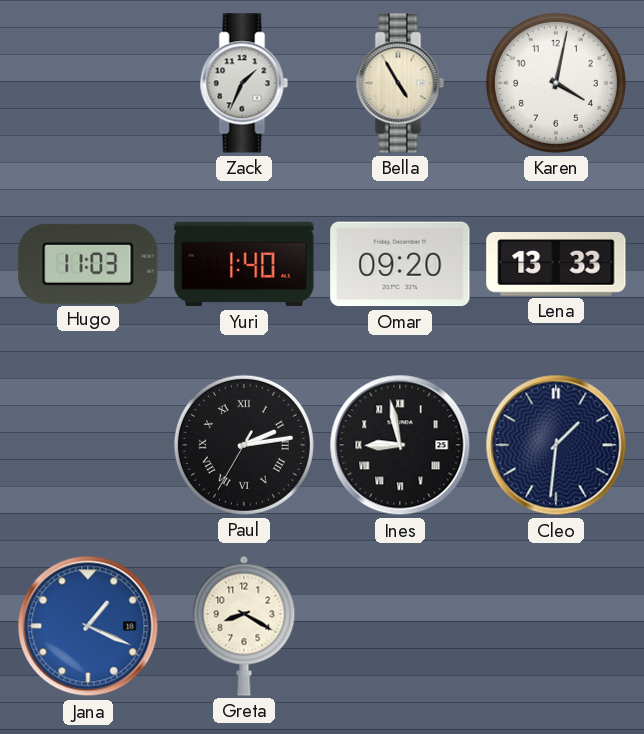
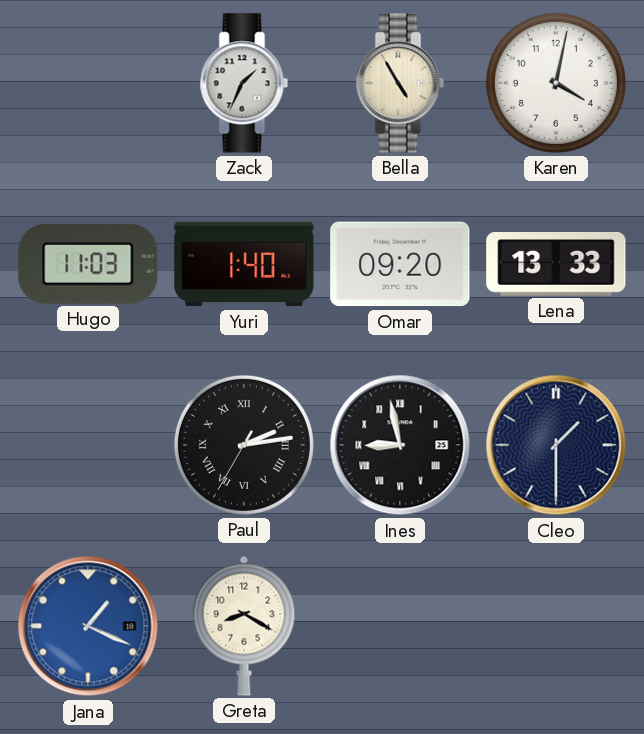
Cleo: 1:31 -> 1:30 (556, 445)
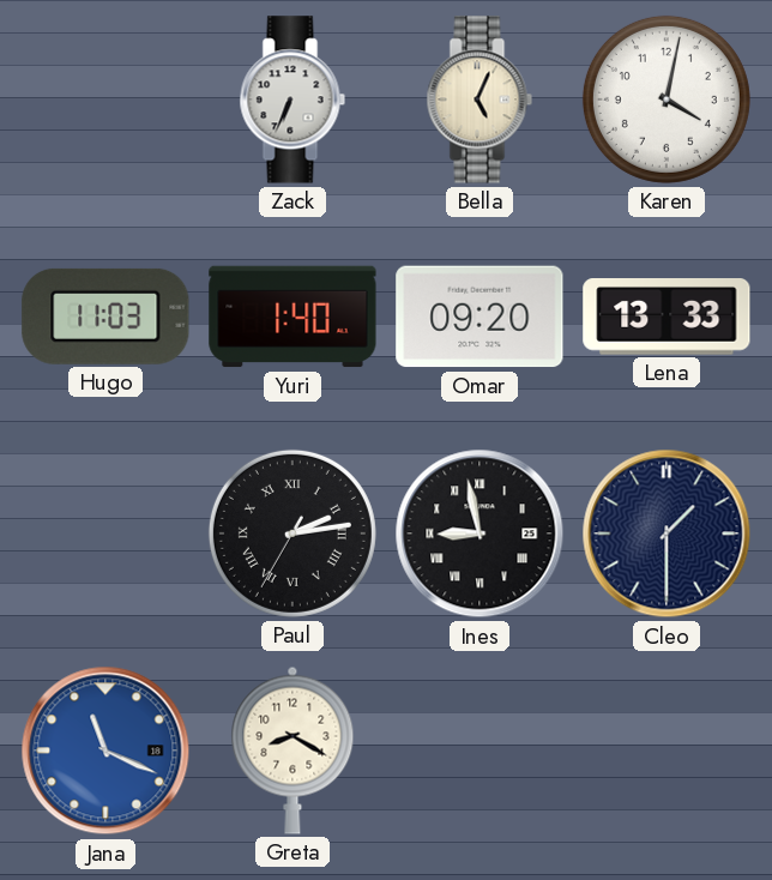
Zack: 1:34 -> 6:34 (292, 100)
Bella: 4:55 -> 5:04 (480, 100)
Jana: 1:19 -> 11:19 (105, 751)
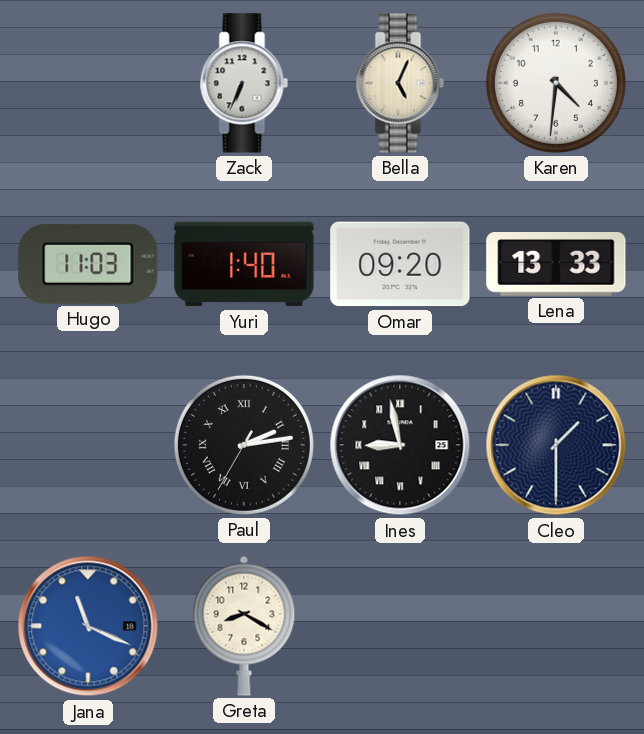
Karen: 4:02 -> 4:31 (556, 83)
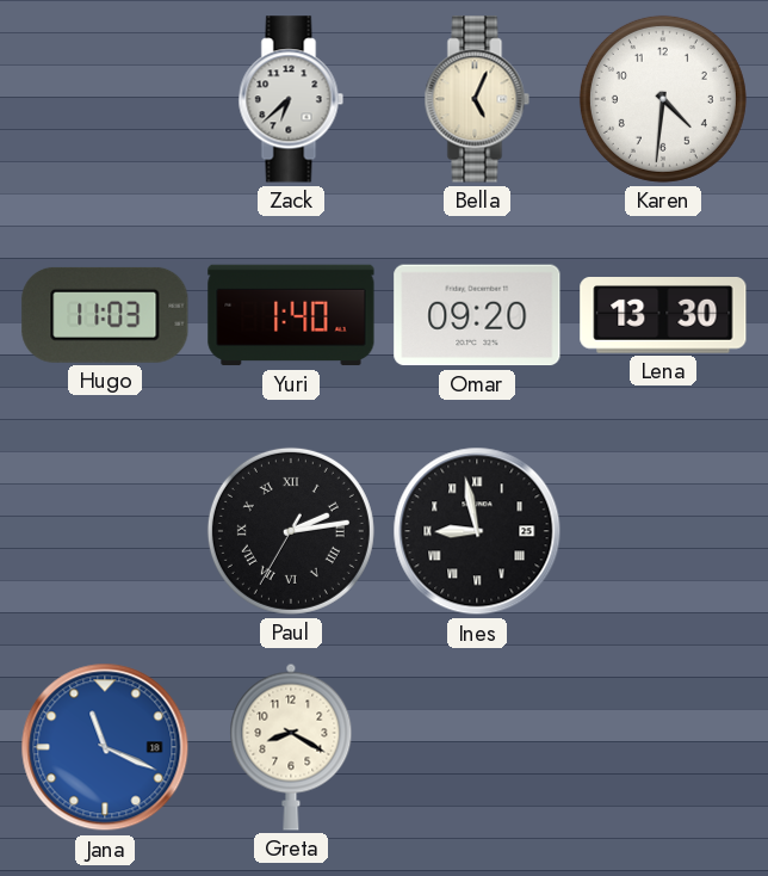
Zack: 6:34 -> 6:38 (291, 99)
Lena: 13:33 -> 13:30 (663, 316)
Cleo: 1:30 -> none (556, 445)
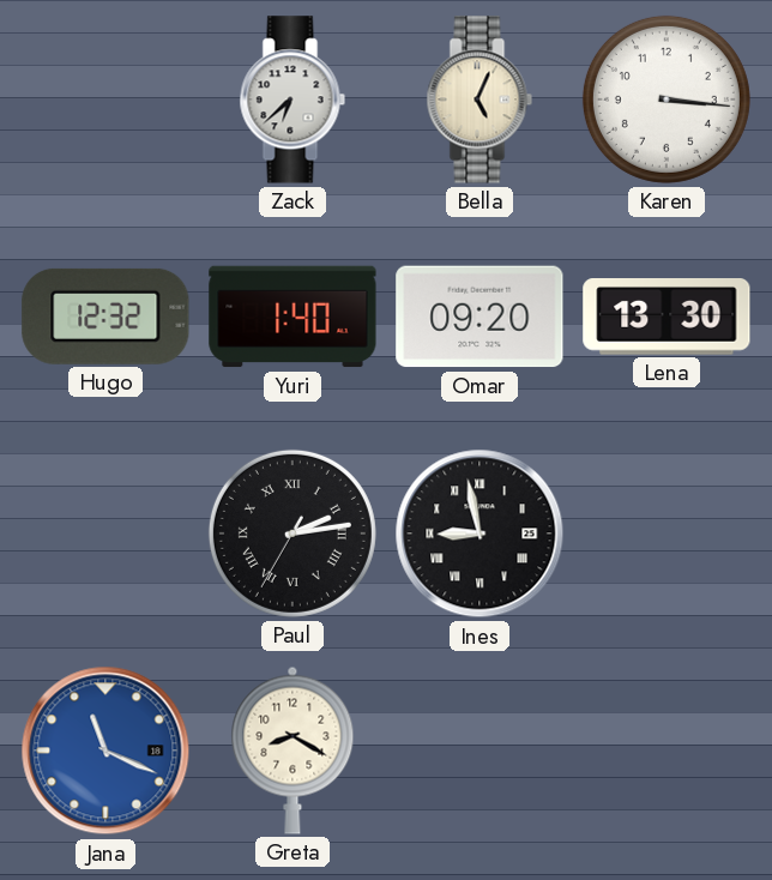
Karen: 4:31 -> 3:16 (667, 100)
Hugo: 11:03 -> 12:32 (105, 317)
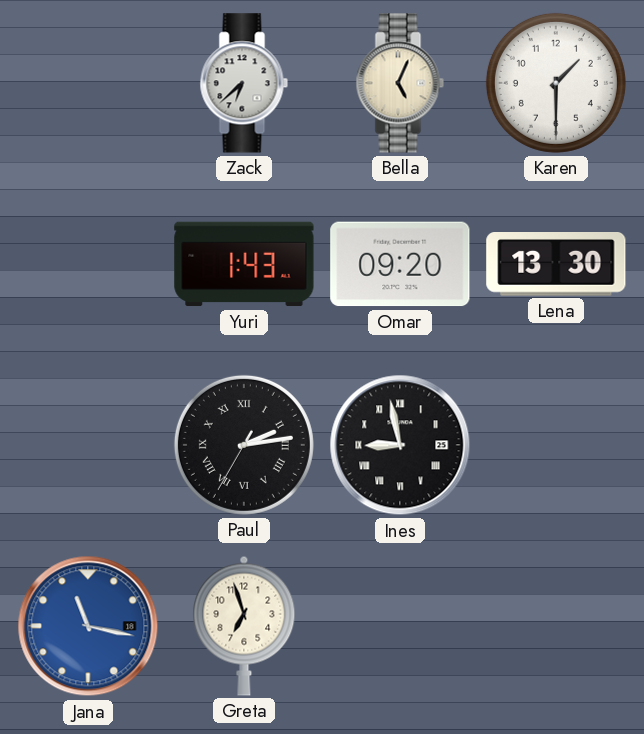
Karen: 3:16 -> 1:30 (556, 83)
Hugo: 12:32 -> none (105, 317)
Yuri: 1:40 -> 1:43 (244, 264)
Jana: 11:19 -> 11:17 (88, 626)
Greta: 8:20 -> 6:57 (244, 626)
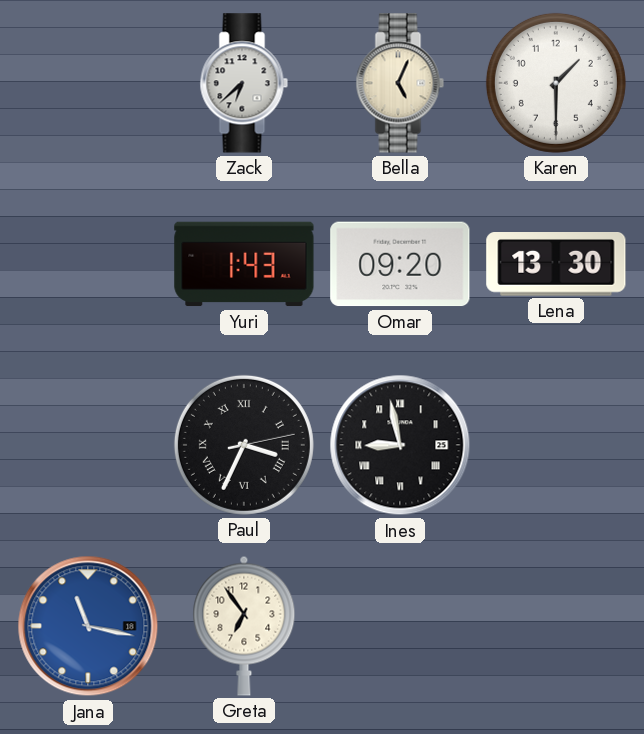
Paul: 2:13 -> 3:34 (244, 445)
Greta: 6:57 -> 6:54 (244, 626)
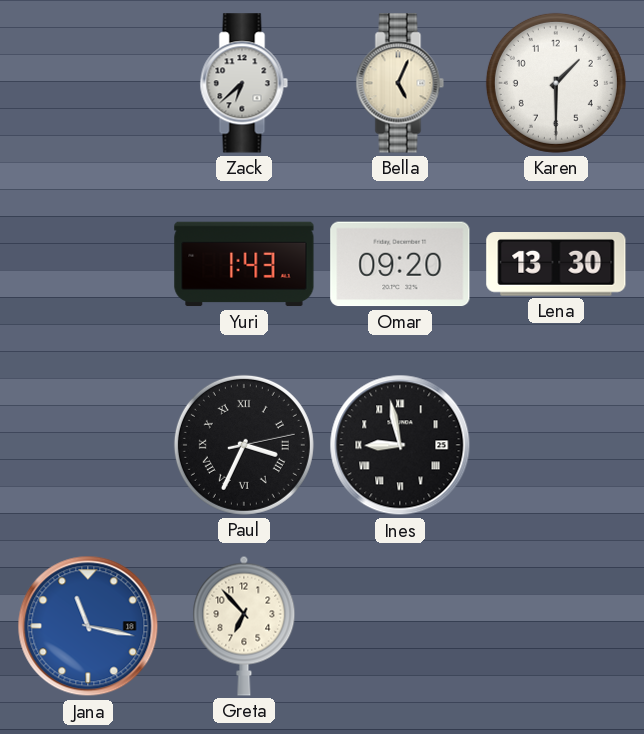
Greta: 6:54 -> 6:53 (244, 626)
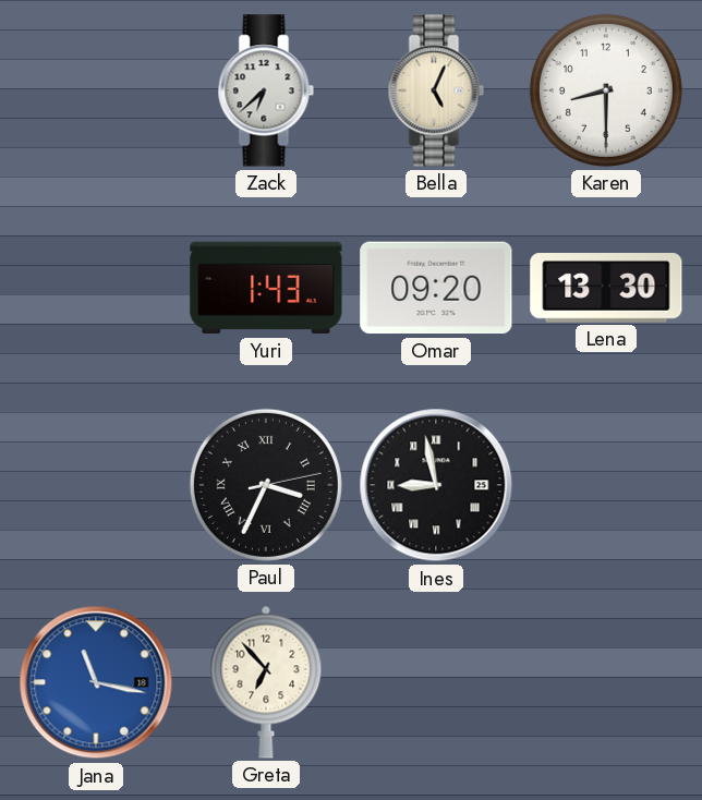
Karen: 1:30 -> 8:30 (606, 90)
